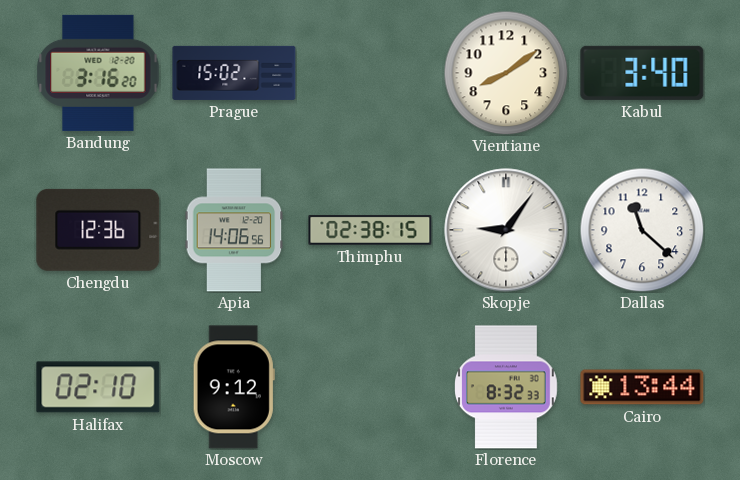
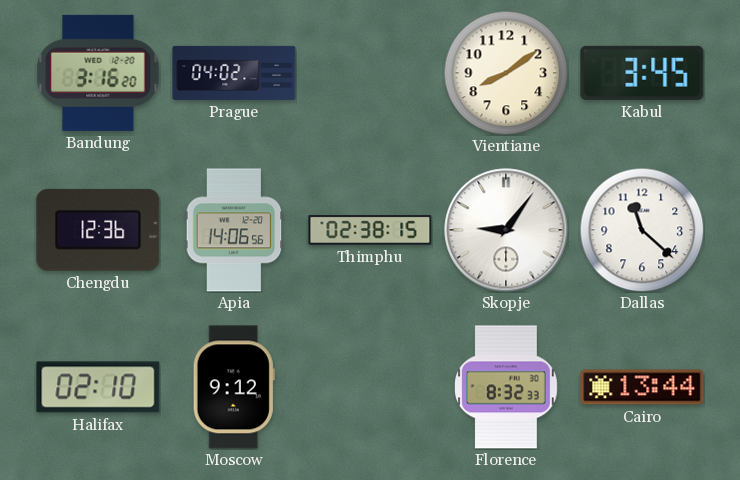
Prague: 15:02 -> 04:02 (234, 73)
Kabul: 3:40 -> 3:45 (642, 73)
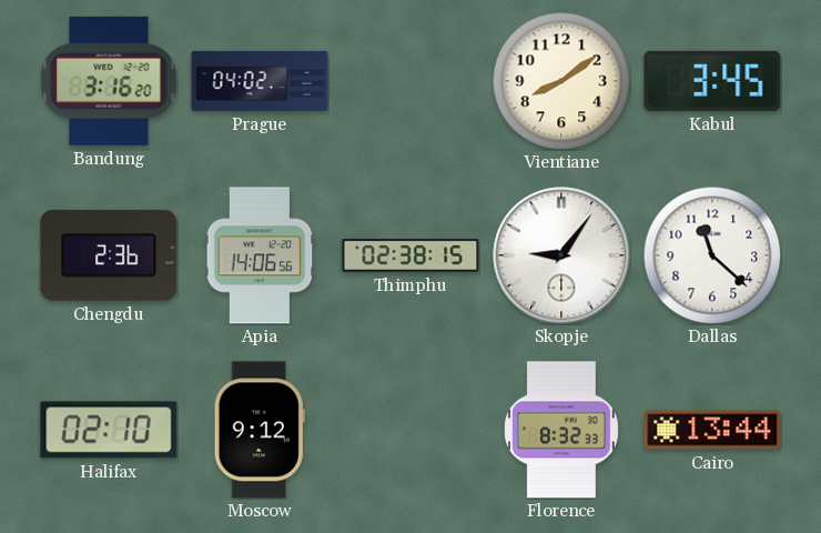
Chengdu: 12:36 -> 2:36 (109, 255)
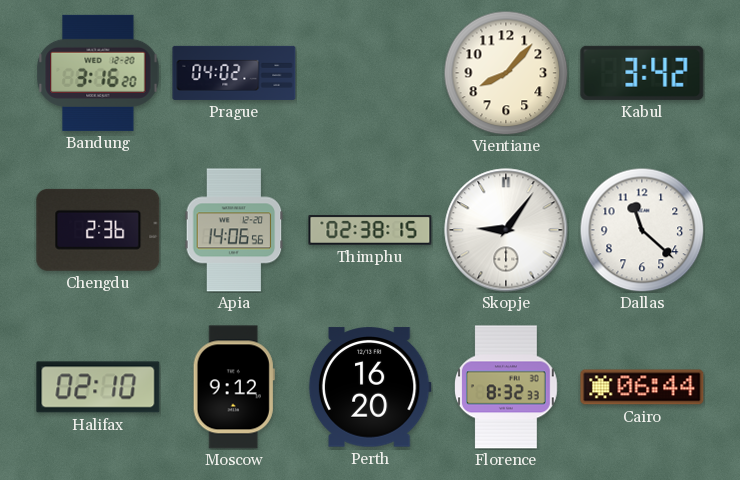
Vientiane: 8:09 -> 8:07 (506, 73)
Kabul: 3:45 -> 3:42 (642, 73)
Perth: none -> 16:20 (370, 387)
Cairo: 13:44 -> 06:44 (642, 387)
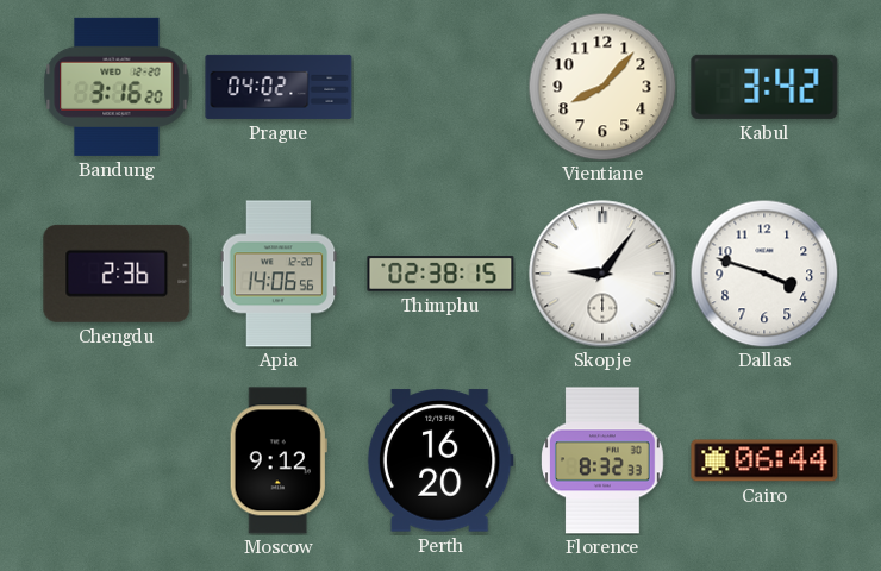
Dallas: 11:22 -> 3:48 (764, 274)
Halifax: 02:10 -> none (98, 387)
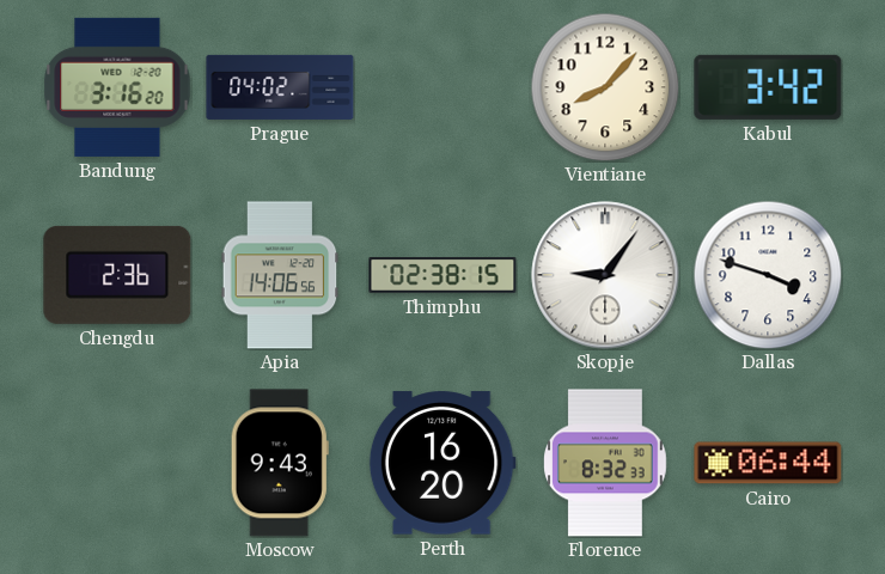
Moscow: 9:12 -> 9:43 (280, 463)
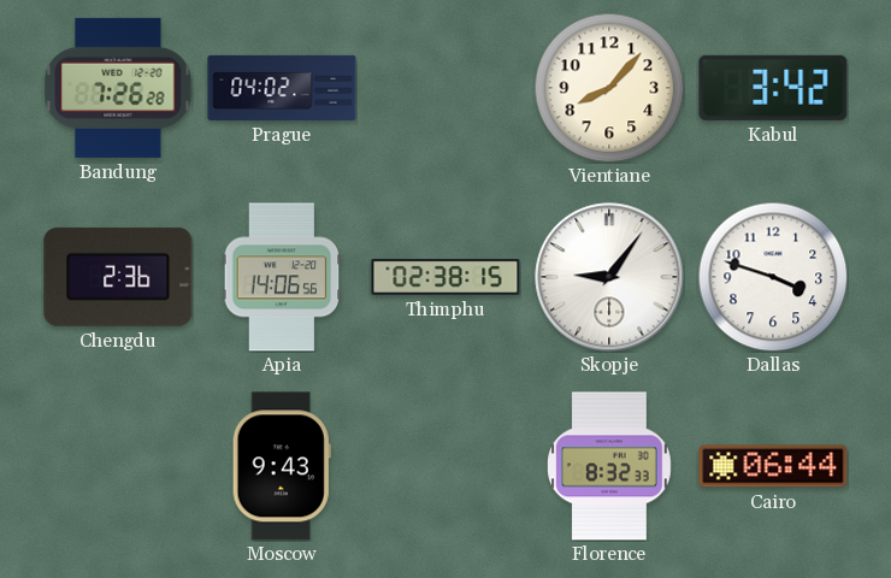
Bandung: 3:16 -> 7:26 (118, 88)
Perth: 16:20 -> none (443, 463)
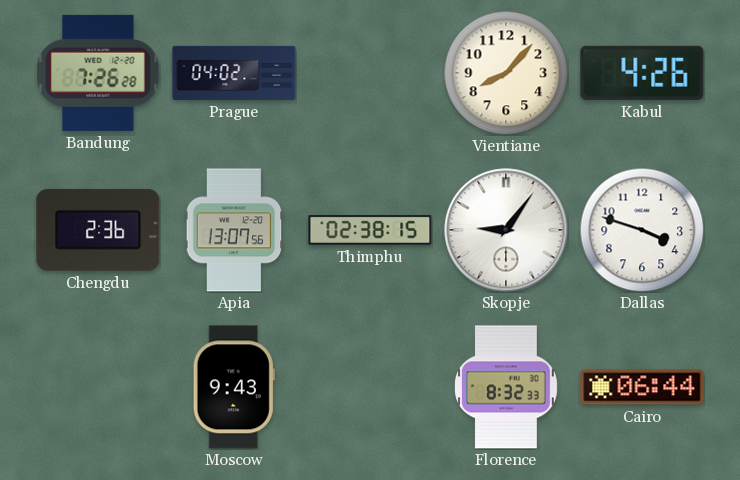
Kabul: 3:42 -> 4:26 (642, 73)
Apia: 14:06 -> 13:07 (234, 230)
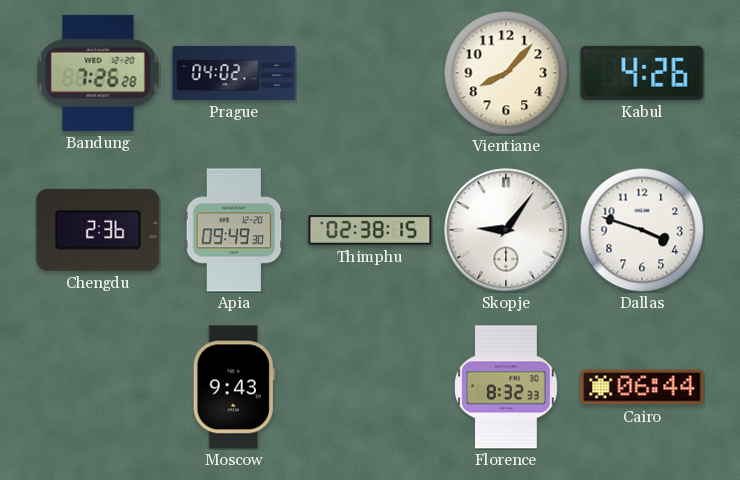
Apia: 13:07 -> 09:49 (234, 230)
